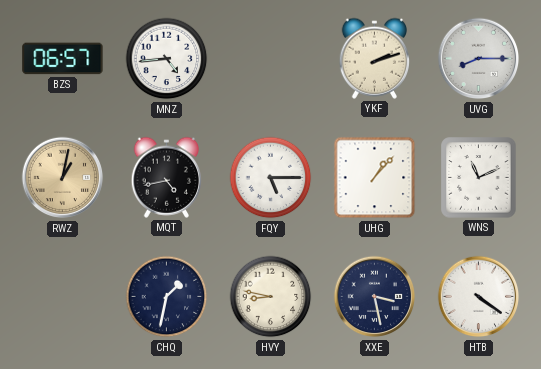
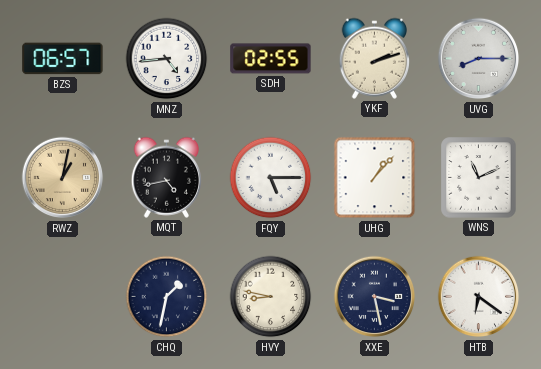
SDH: none -> 02:55 (271, 59)
HTB: 4:21 -> 6:21 (479, 297)
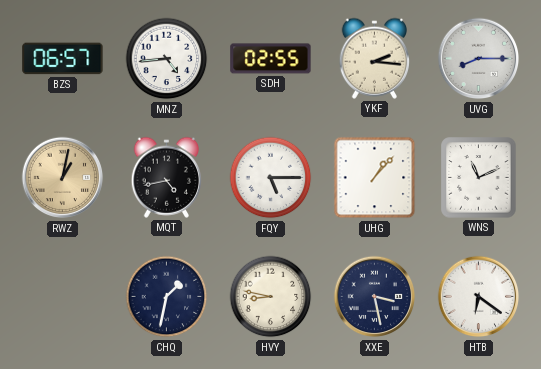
YKF: 2:12 -> 2:16 (374, 58)
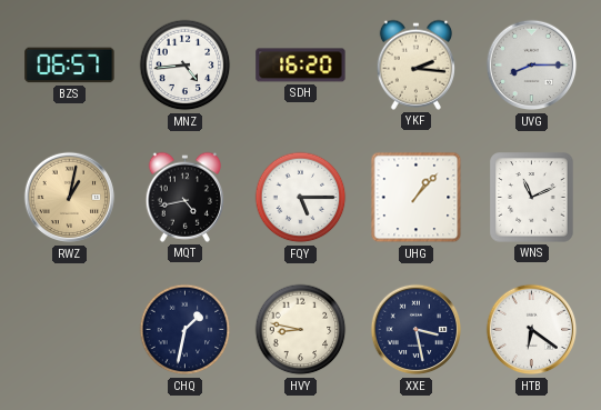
SDH: 02:55 -> 16:20 (301, 66)
